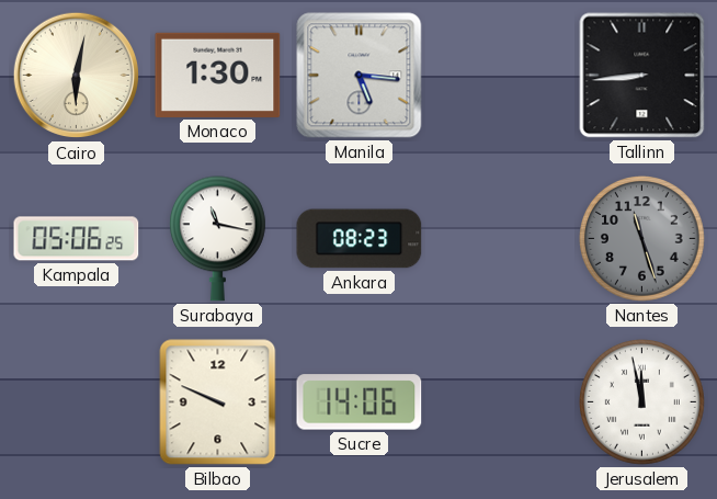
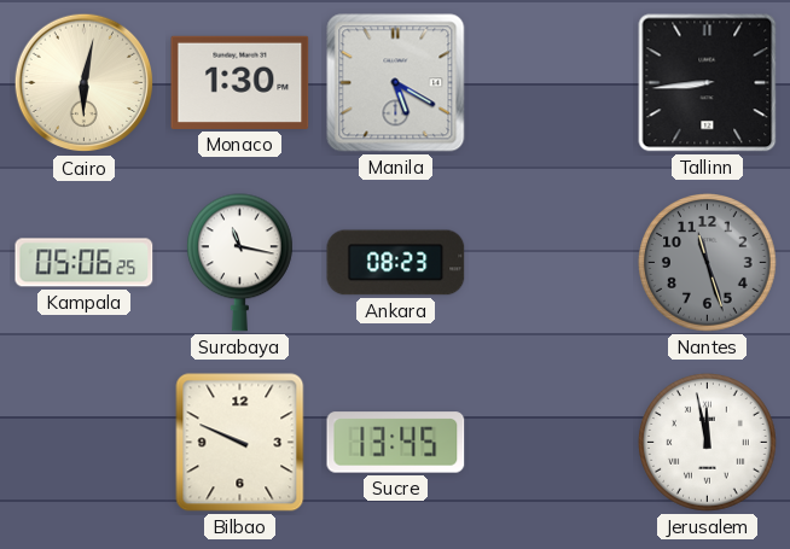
Manila: 5:16 -> 5:20 (396, 83)
Sucre: 14:06 -> 13:45 (396, 443)
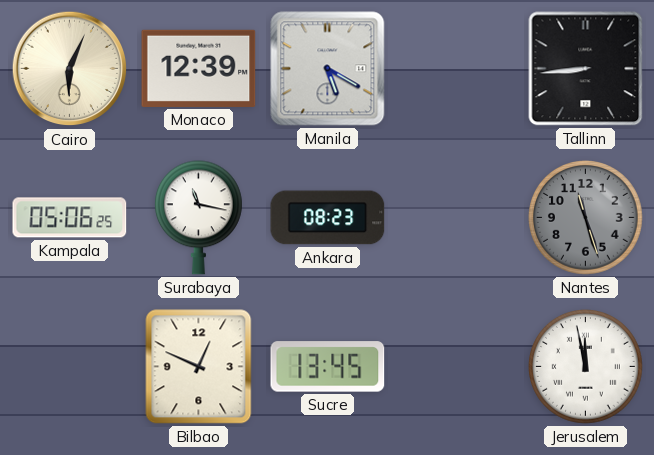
Cairo: 6:02 -> 6:04 (70, 69)
Monaco: 1:30 -> 12:39 (199, 68)
Bilbao: 9:49 -> 12:49 (199, 367)
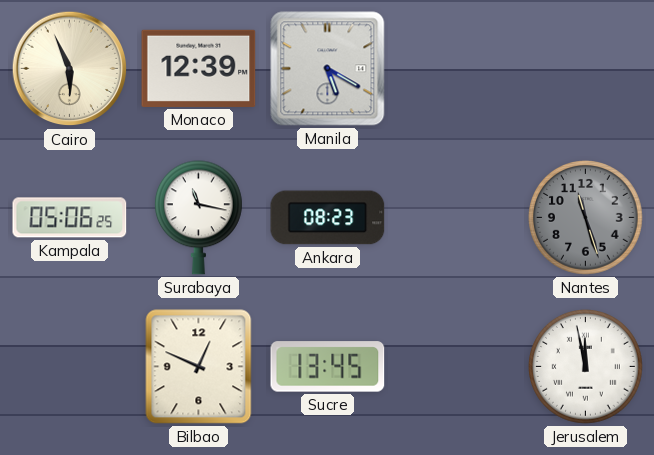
Cairo: 6:04 -> 5:56 (70, 69)
Tallinn: 8:44 -> none (586, 69)
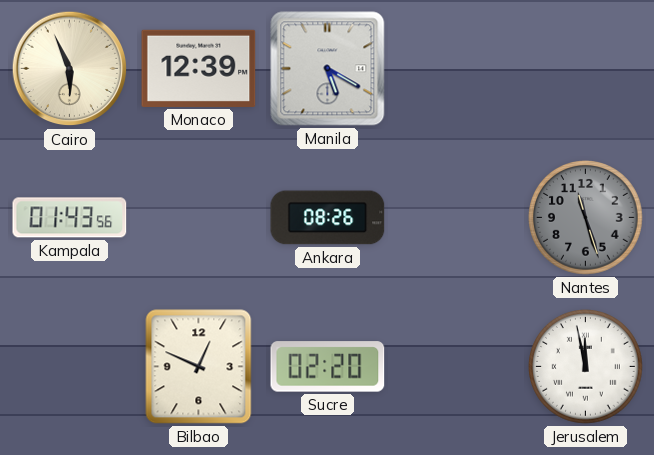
Kampala: 05:06 -> 01:43 (70, 218)
Surabaya: 11:17 -> none (198, 218)
Ankara: 08:23 -> 08:26 (328, 218)
Sucre: 13:45 -> 02:20 (328, 367)
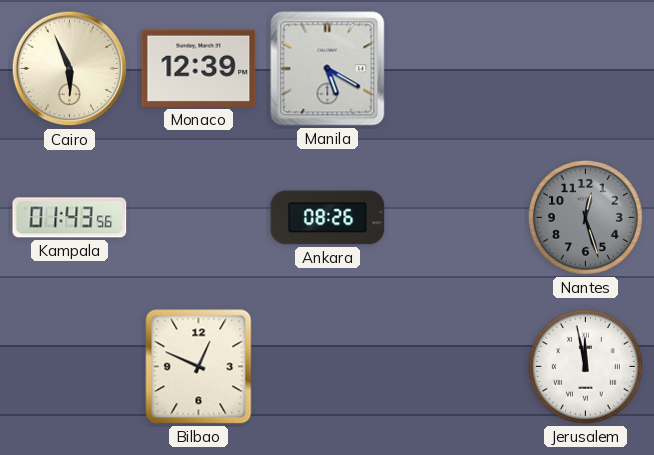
Nantes: 11:27 -> 12:27 (586, 218)
Sucre: 02:20 -> none (328, 367)
